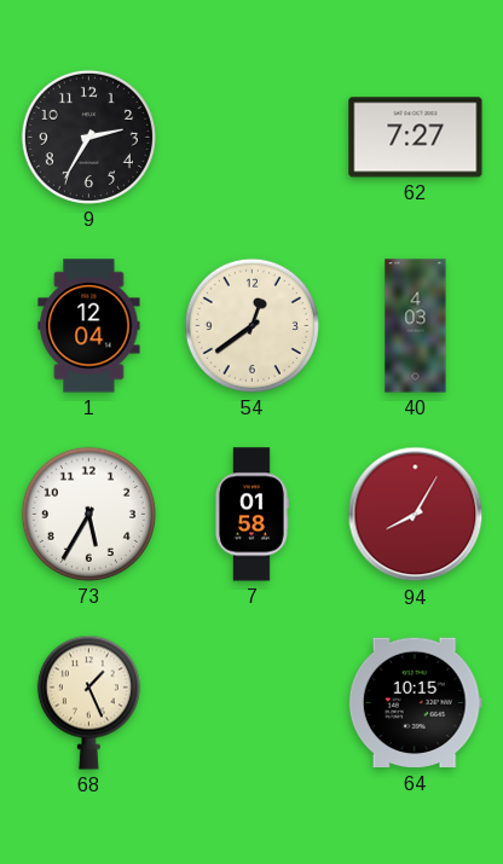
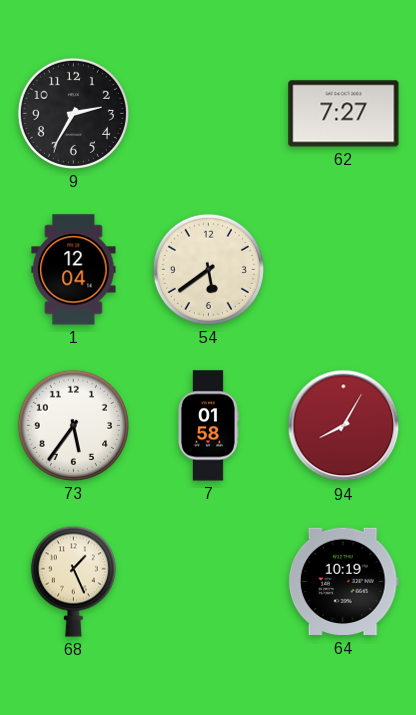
54: 12:39 -> 5:39 (208, 269)
40: 4:03 -> none (416, 326)
73: 5:35 -> 5:36 (73, 425)
64: 10:15 -> 10:19 (343, 582)
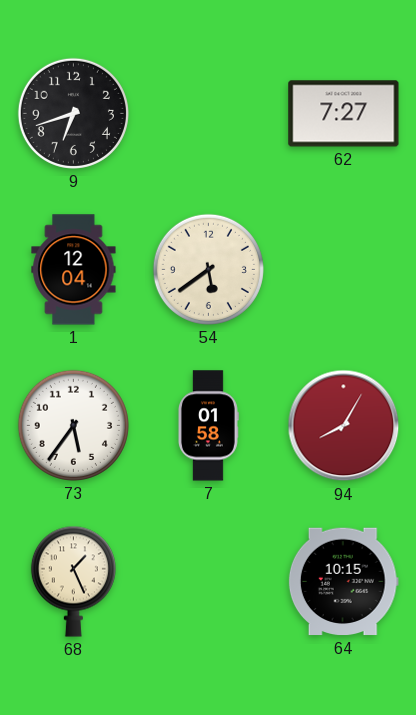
9: 2:35 -> 6:42 (73, 113)
64: 10:19 -> 10:15 (343, 582)
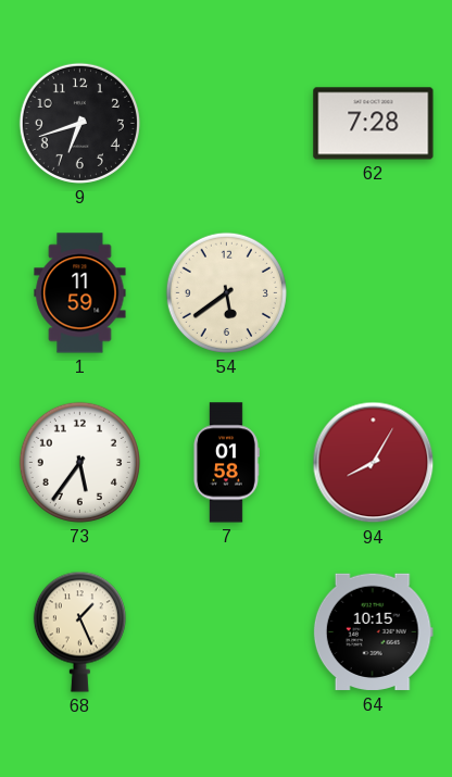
62: 7:27 -> 7:28 (374, 124)
1: 12:04 -> 11:59 (80, 293)
